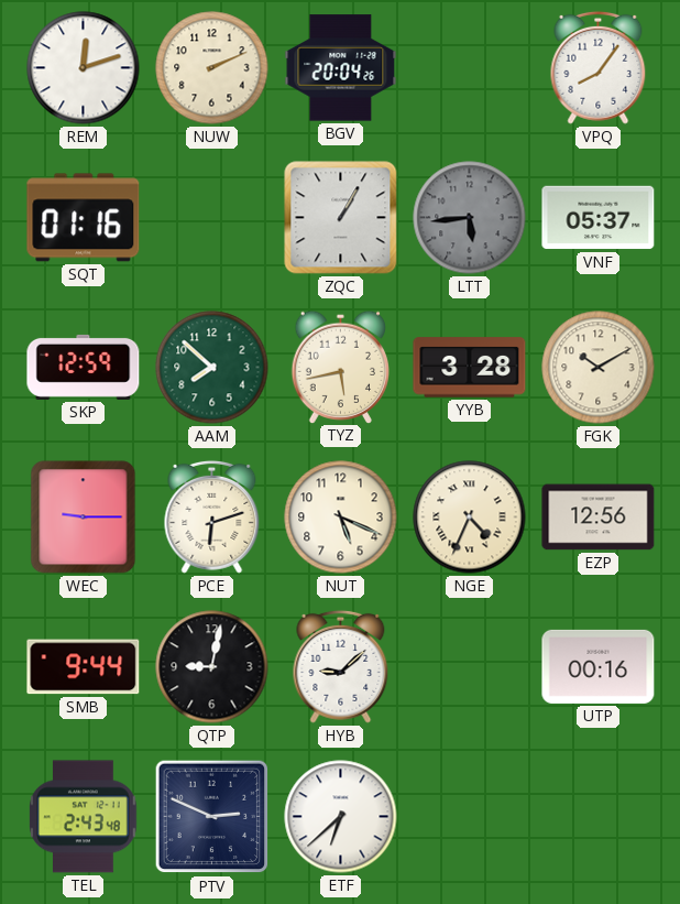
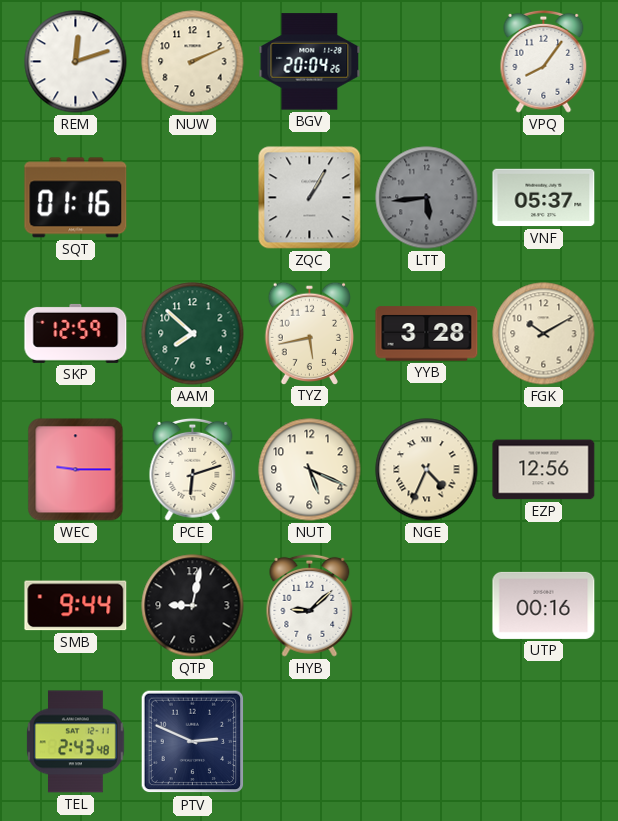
ETF: 6:38 -> none (341, 817)
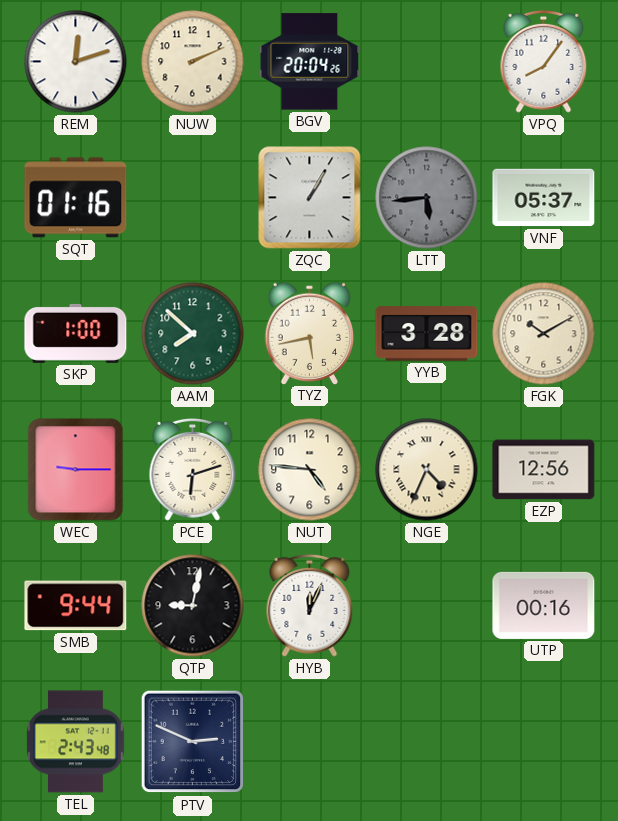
SKP: 12:59 -> 1:00 (76, 333)
NUT: 5:19 -> 4:46 (310, 470)
HYB: 9:08 -> 12:04 (310, 605)
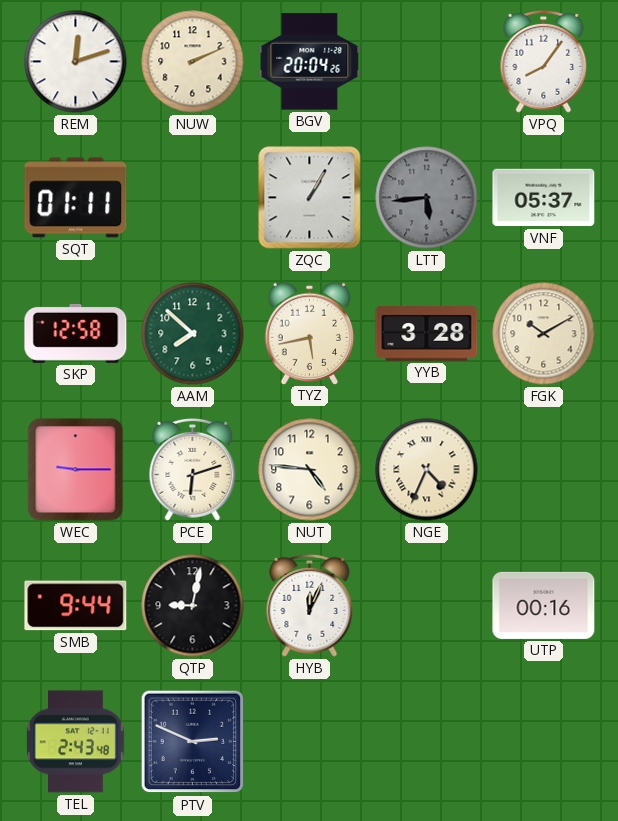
SQT: 01:16 -> 01:11 (76, 198)
SKP: 1:00 -> 12:58 (76, 333)
EZP: 12:56 -> none (544, 470)
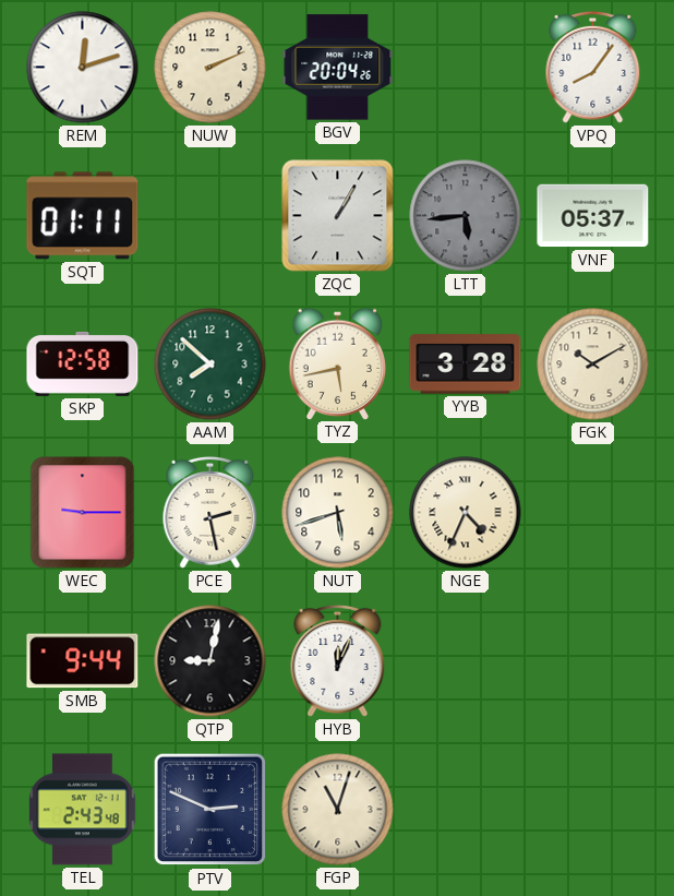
PCE: 6:12 -> 2:28 (210, 512)
NUT: 4:46 -> 5:42 (338, 513)
UTP: 00:16 -> none (544, 605)
FGP: none -> 11:03 (338, 810)
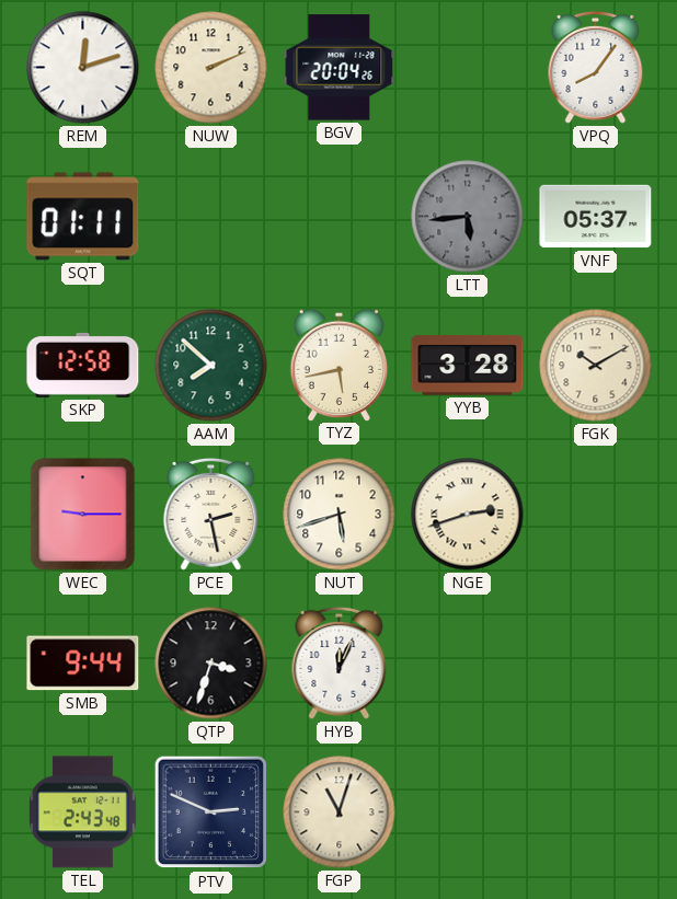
ZQC: 1:05 -> none (338, 216)
NGE: 4:34 -> 2:42 (468, 515)
QTP: 9:02 -> 3:33 (211, 664)
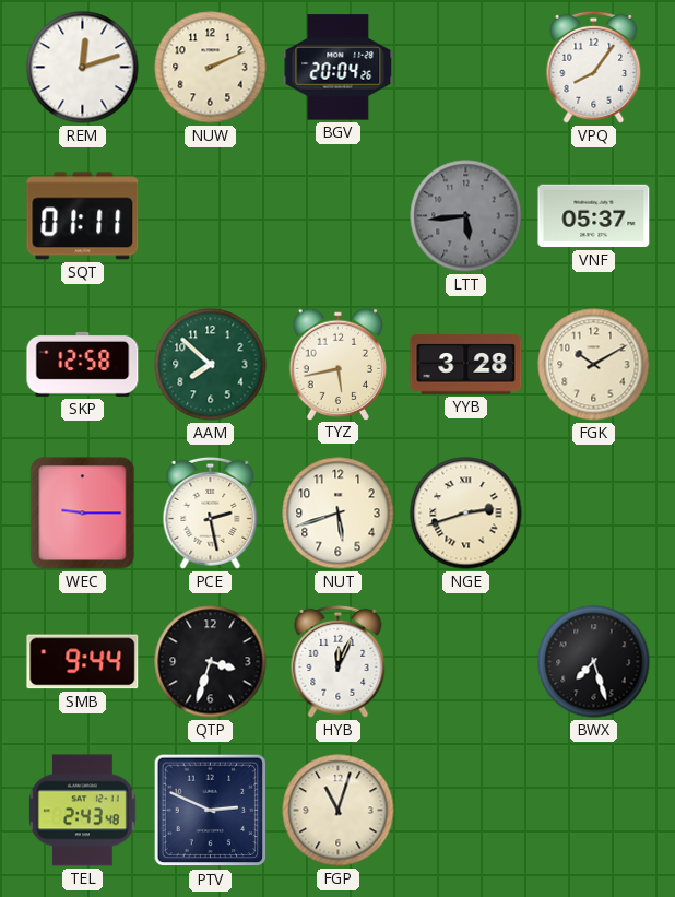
BWX: none -> 7:27 (594, 662)
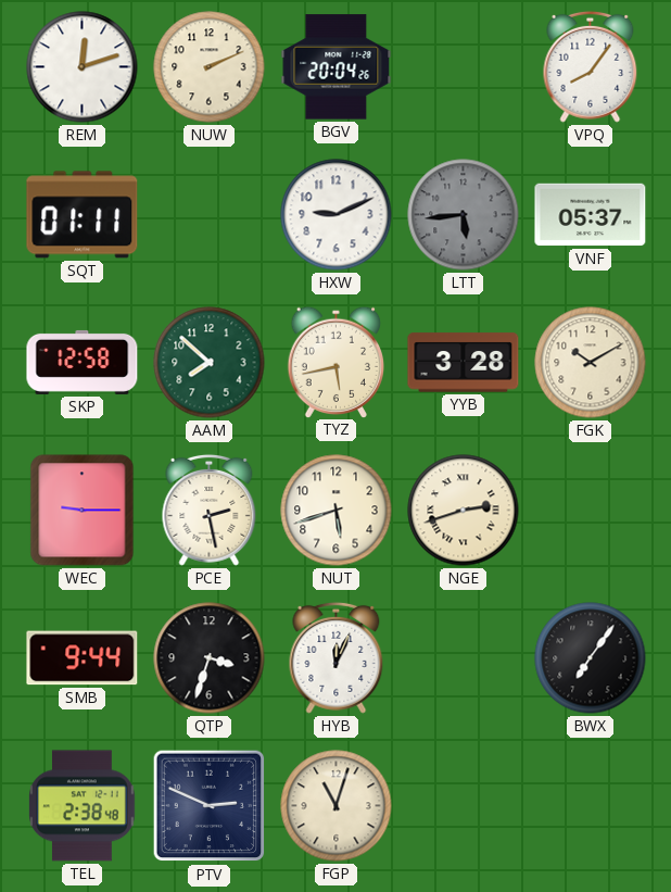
HXW: none -> 9:11 (337, 215)
BWX: 7:27 -> 7:06 (591, 658)
TEL: 2:43 -> 2:38 (83, 806)
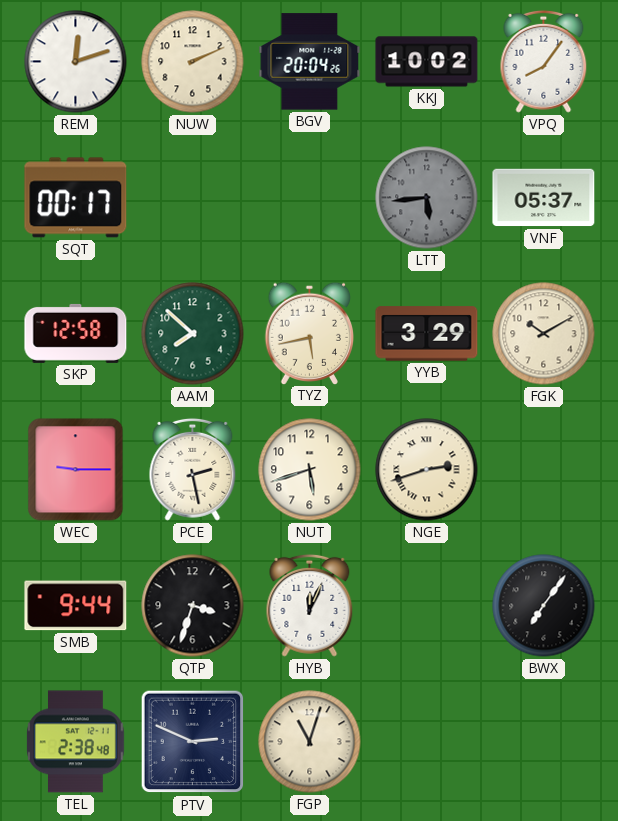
KKJ: none -> 10:02 (427, 62)
SQT: 01:11 -> 00:17 (76, 198)
HXW: 9:11 -> none (337, 215)
YYB: 3:28 -> 3:29 (427, 334)
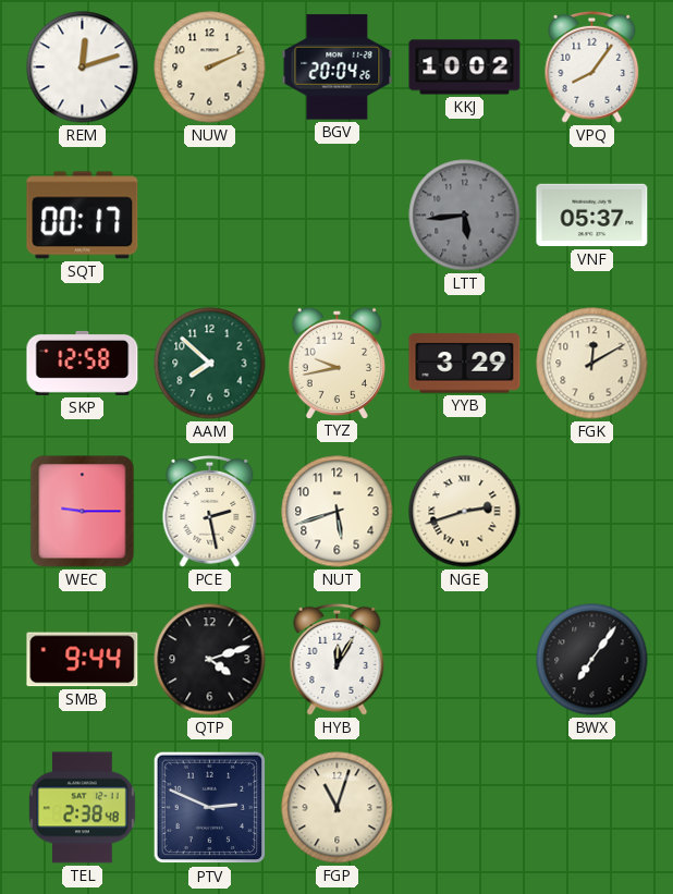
TYZ: 5:43 -> 9:43 (337, 363)
FGK: 10:10 -> 12:10 (592, 364)
QTP: 3:33 -> 4:12 (210, 660)
HYB: 12:04 -> 12:05 (338, 659)
